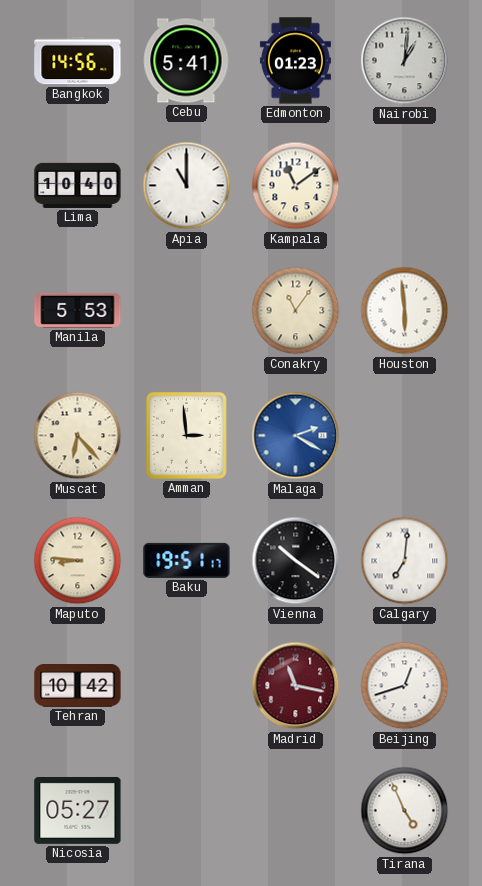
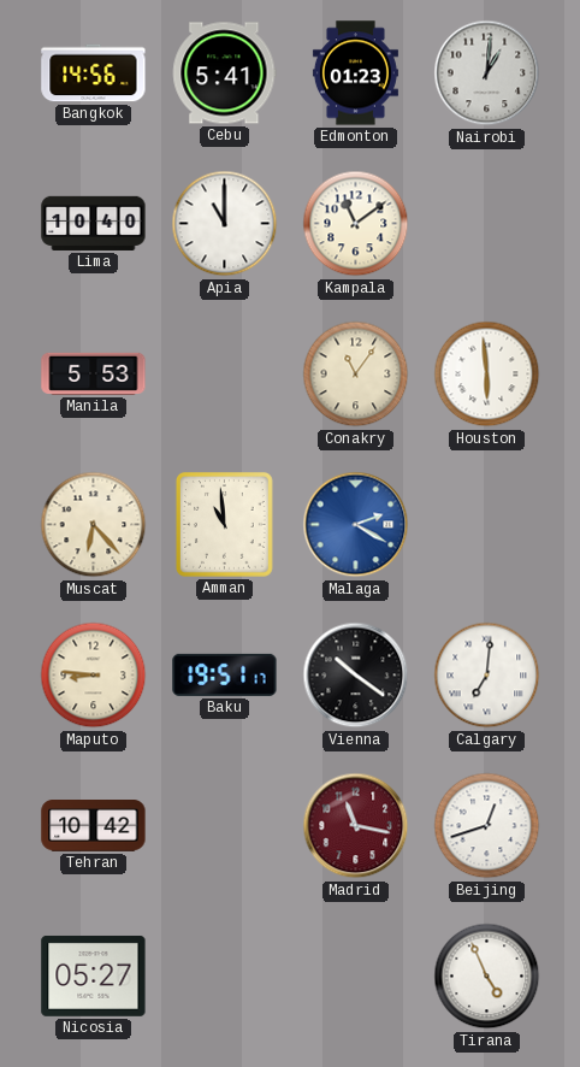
Amman: 2:59 -> 10:59 (224, 525)
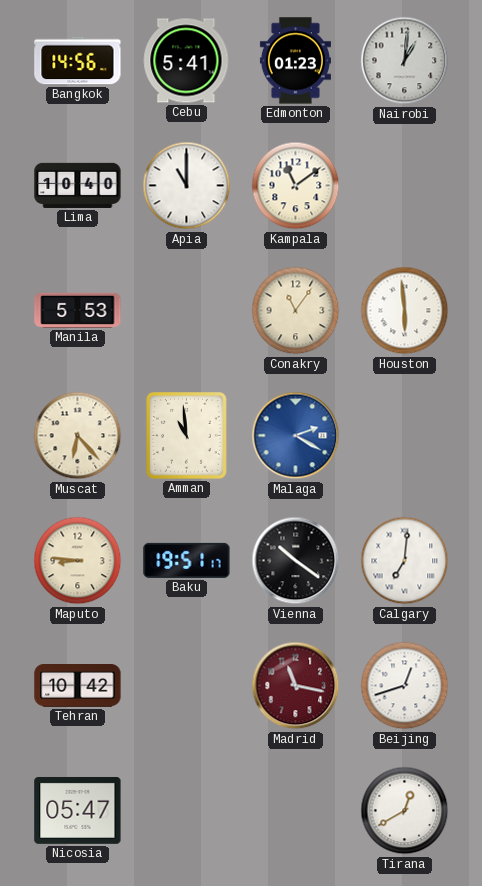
Nicosia: 05:27 -> 05:47 (78, 810)
Tirana: 4:56 -> 12:40 (405, 811)
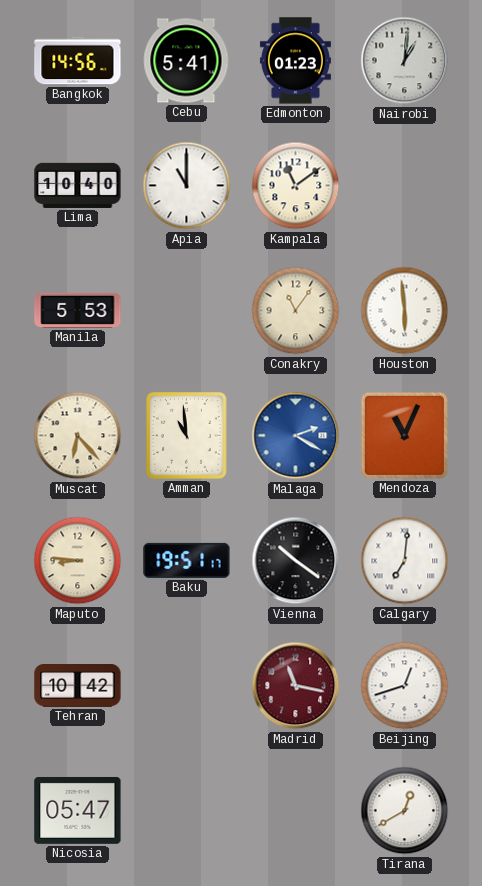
Mendoza: none -> 11:04 (404, 435)
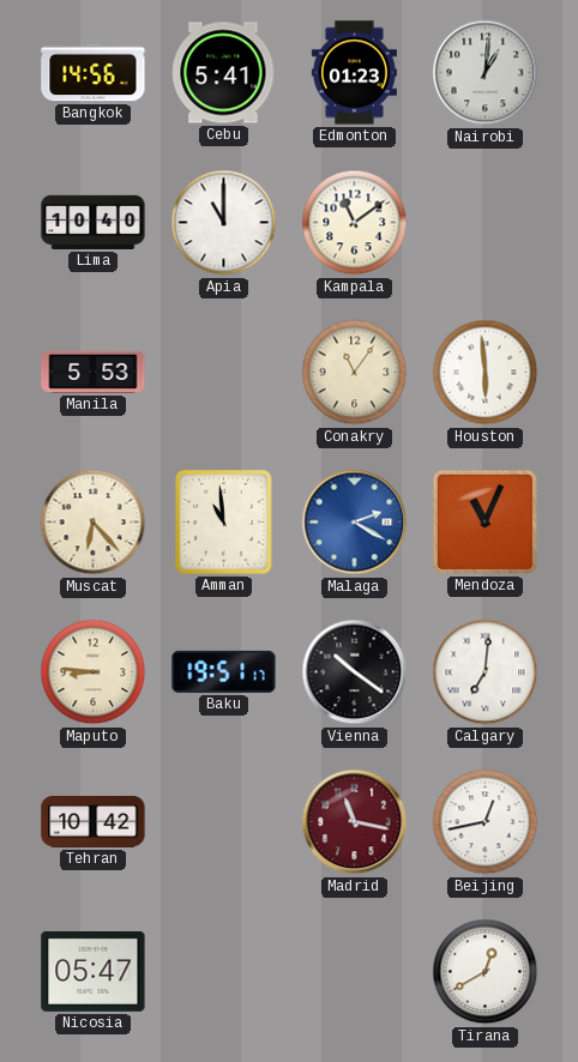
Beijing: 12:42 -> 12:43 (486, 822)
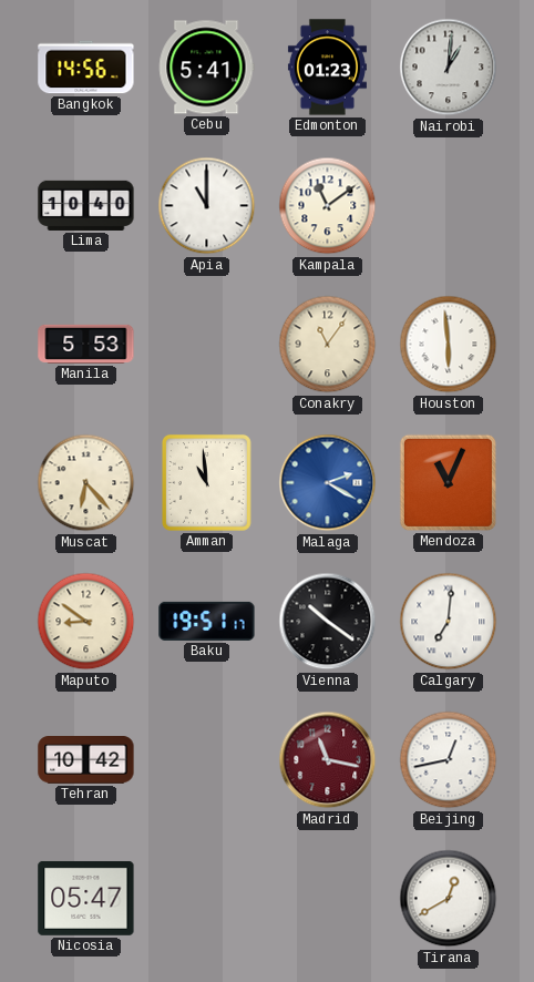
Maputo: 8:46 -> 8:51 (86, 622)
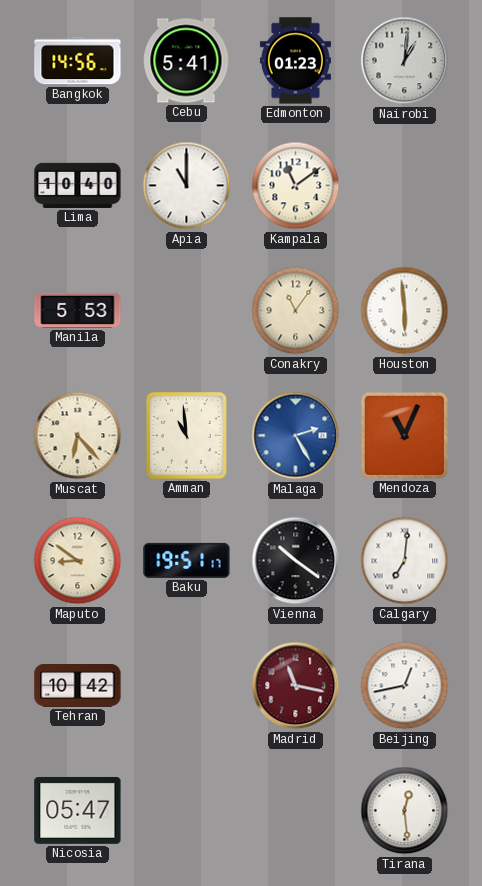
Malaga: 2:20 -> 2:25 (296, 436)
Tirana: 12:40 -> 12:29 (405, 811)
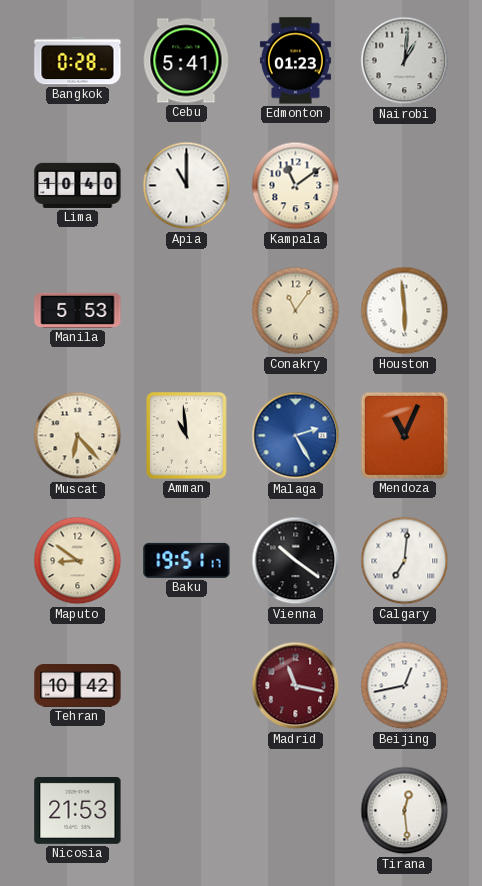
Bangkok: 14:56 -> 0:28 (78, 61)
Nicosia: 05:47 -> 21:53 (78, 810)
